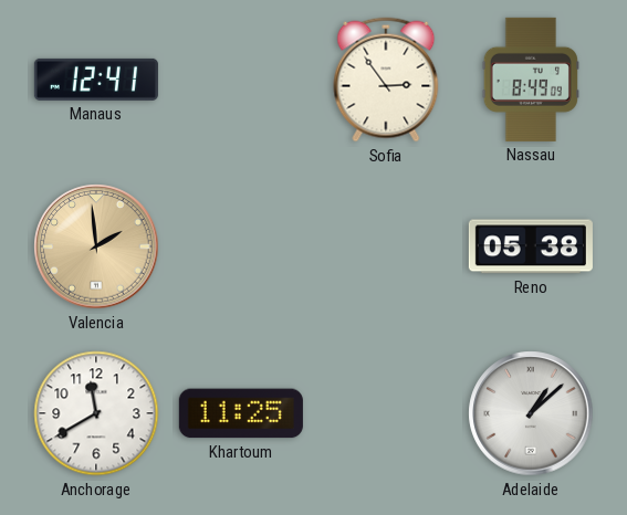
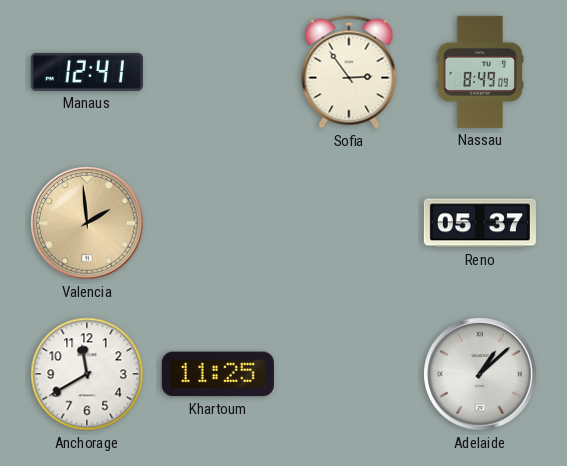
Reno: 05:38 -> 05:37 (480, 223)
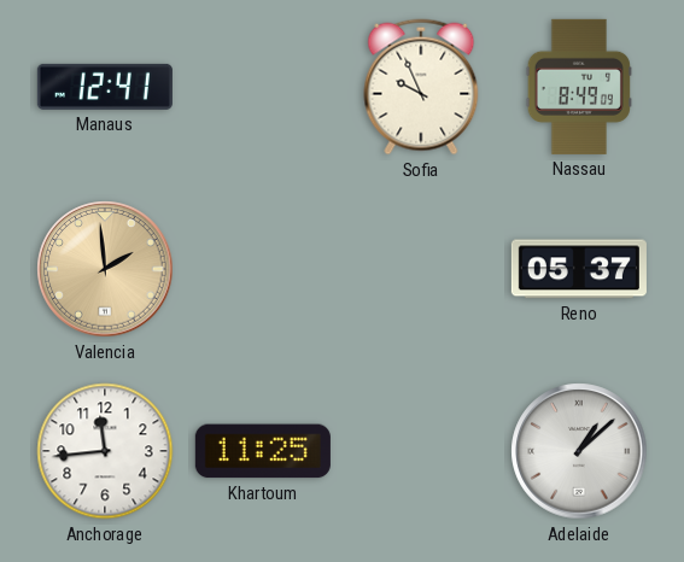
Sofia: 2:54 -> 9:56 (421, 87)
Anchorage: 11:40 -> 11:44 (105, 451)
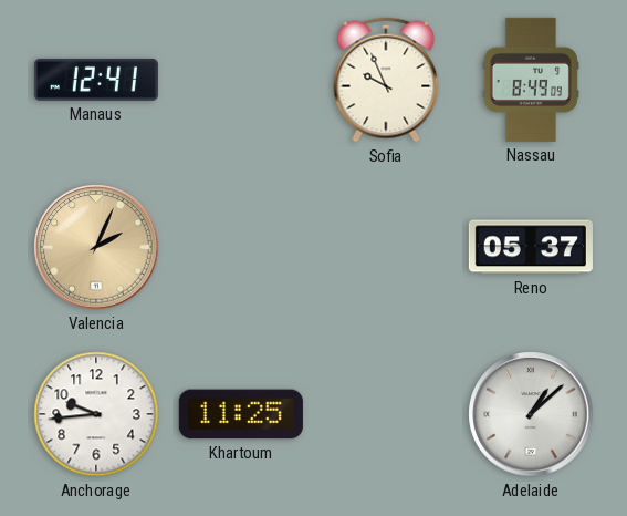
Valencia: 1:59 -> 2:04 (96, 247)
Anchorage: 11:44 -> 9:44 (96, 414)
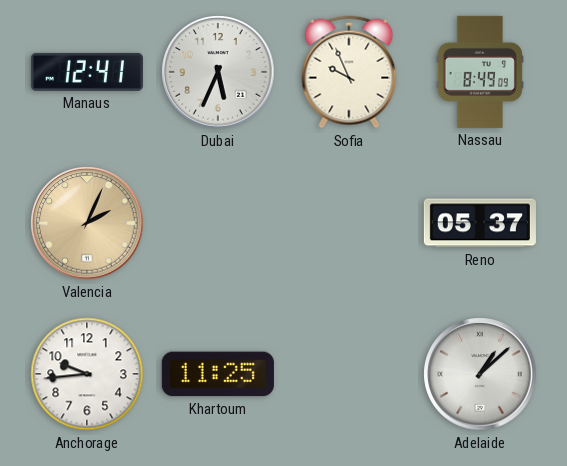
Dubai: none -> 5:34 (218, 72)
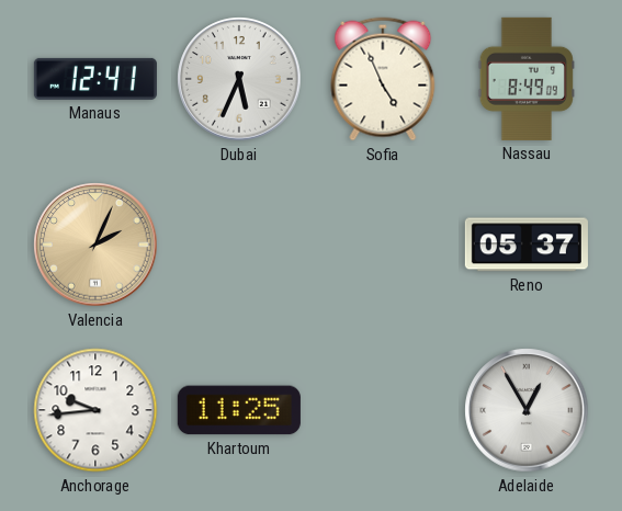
Sofia: 9:56 -> 4:56 (383, 79)
Adelaide: 1:08 -> 12:55 (527, 410)
